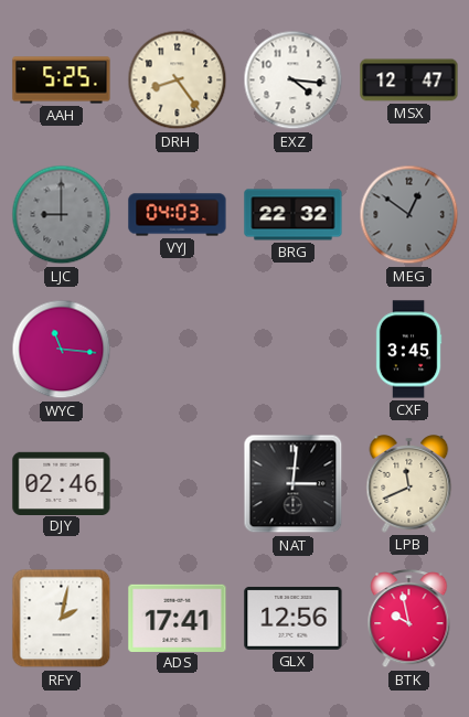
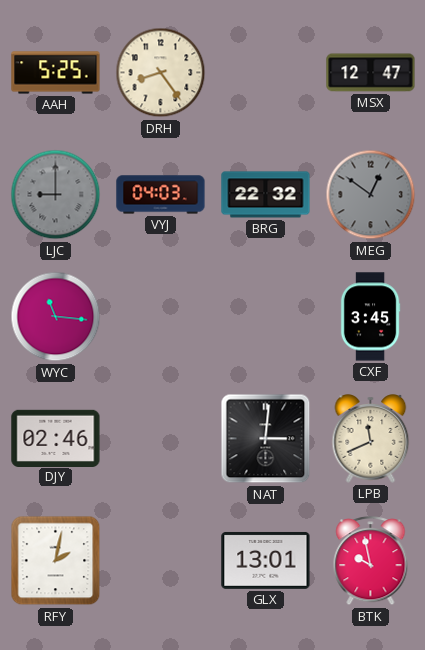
EXZ: 4:16 -> none (294, 81)
ADS: 17:41 -> none (178, 618)
GLX: 12:56 -> 13:01 (266, 560)
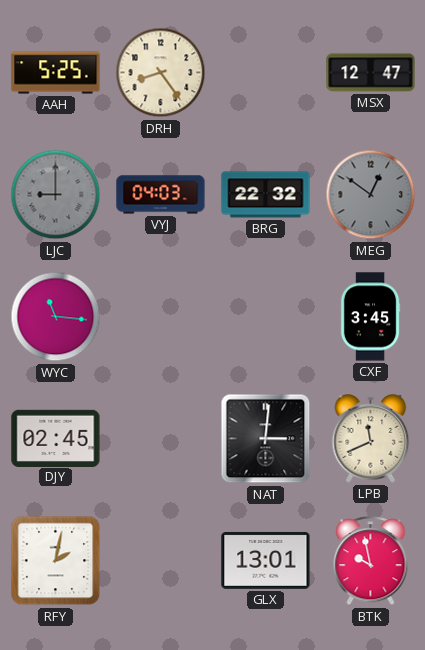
DJY: 02:46 -> 02:45 (56, 438)
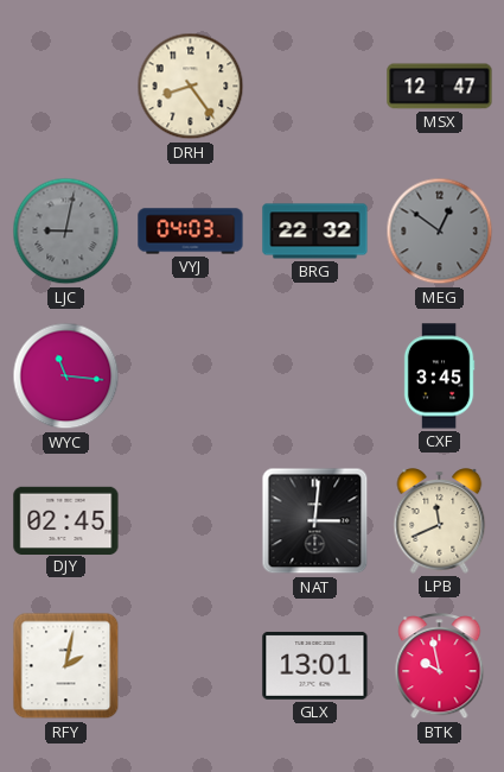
AAH: 5:25 -> none (56, 73)
LJC: 9:00 -> 9:02 (66, 232)
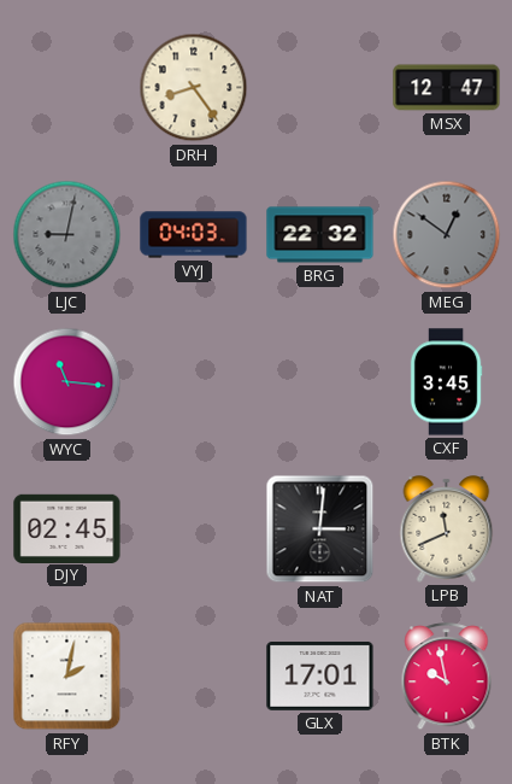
GLX: 13:01 -> 17:01 (320, 675)
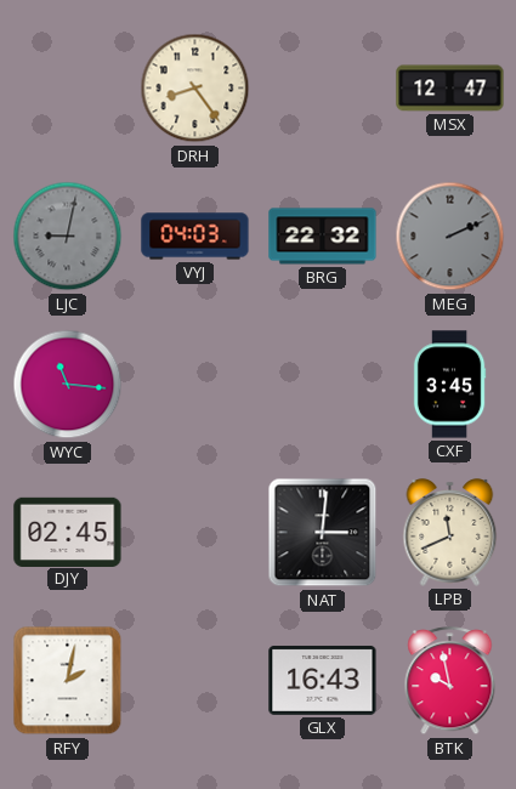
MEG: 12:51 -> 2:11 (450, 237)
GLX: 17:01 -> 16:43 (323, 680)
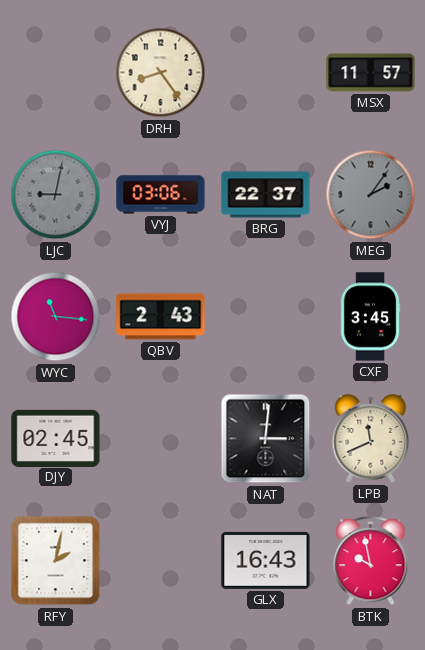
MSX: 12:47 -> 11:57 (371, 73)
VYJ: 04:03 -> 03:06 (161, 195)
BRG: 22:32 -> 22:37 (266, 195)
MEG: 2:11 -> 2:06 (371, 195)
QBV: none -> 2:43 (161, 317)
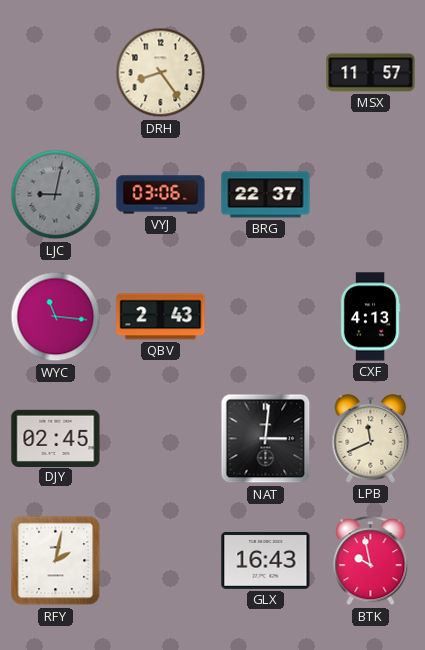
MEG: 2:06 -> none (371, 195)
CXF: 3:45 -> 4:13 (370, 317)
